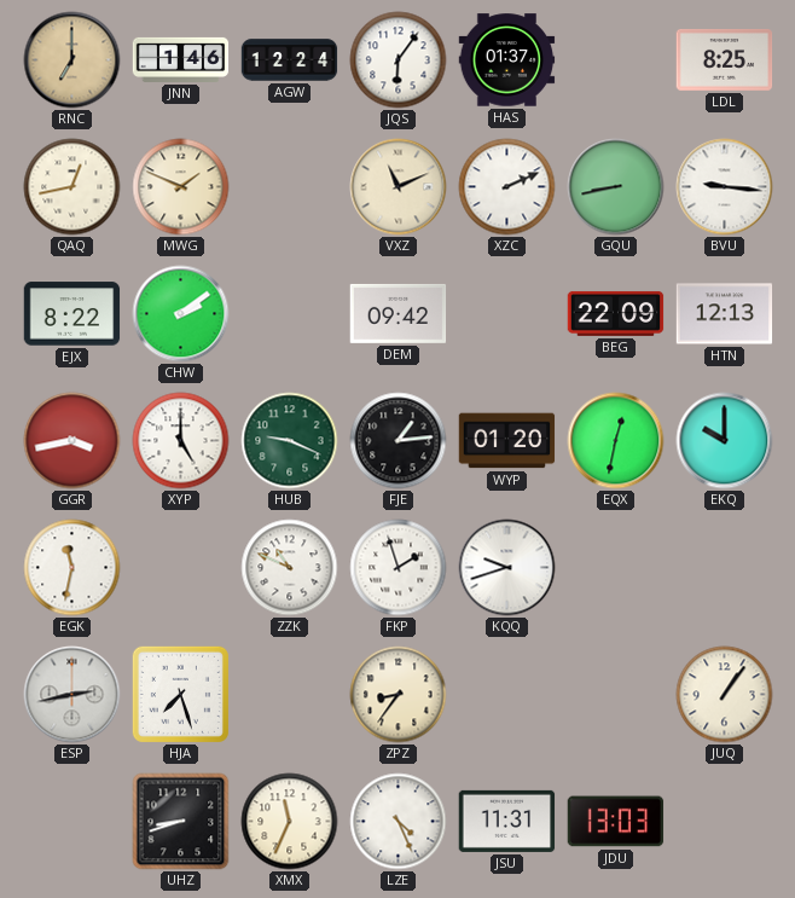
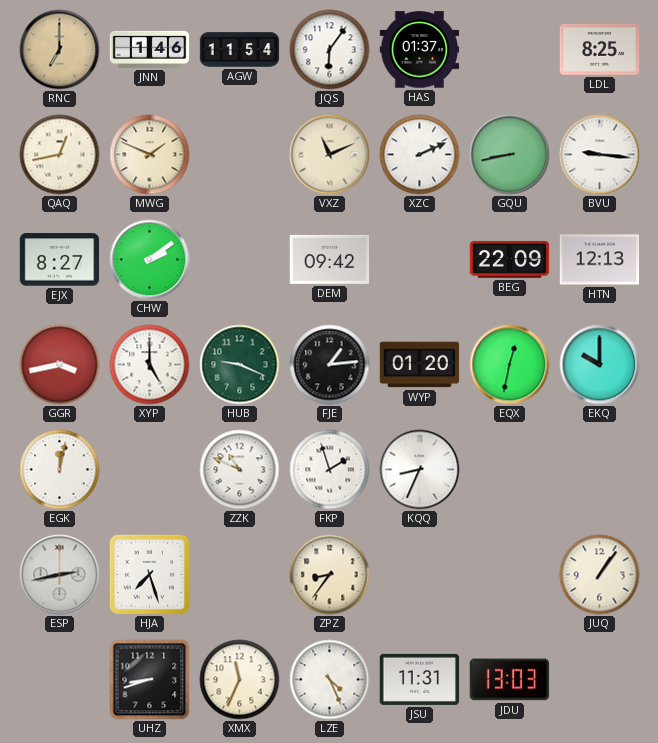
AGW: 12:24 -> 11:54 (240, 50)
EJX: 8:22 -> 8:27 (60, 260)
EGK: 11:32 -> 12:02 (60, 470)
KQQ: 9:42 -> 8:34 (420, 470)
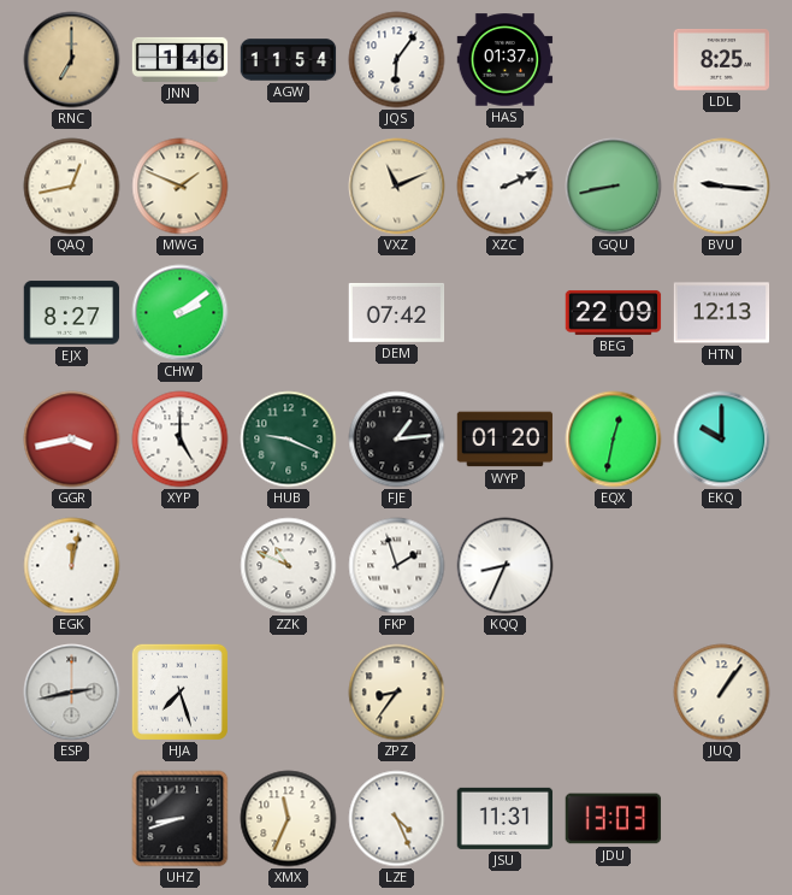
DEM: 09:42 -> 07:42 (397, 312)
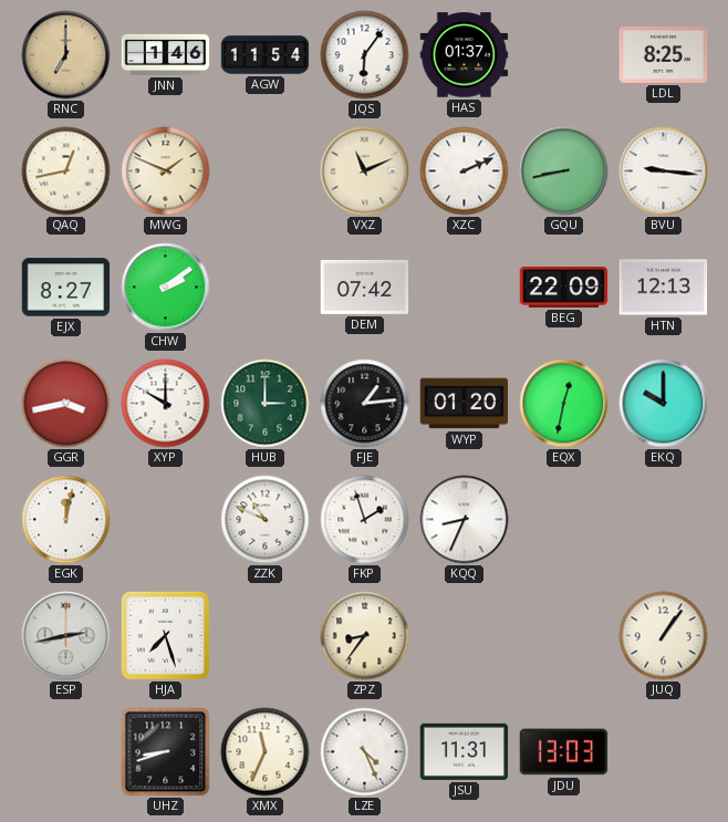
XYP: 5:00 -> 10:00 (166, 404)
HUB: 9:19 -> 3:00 (266, 404)
